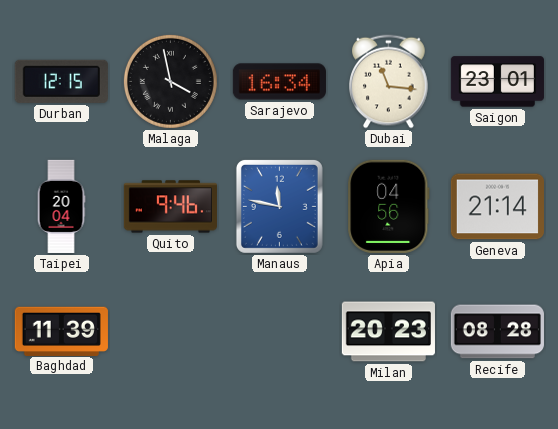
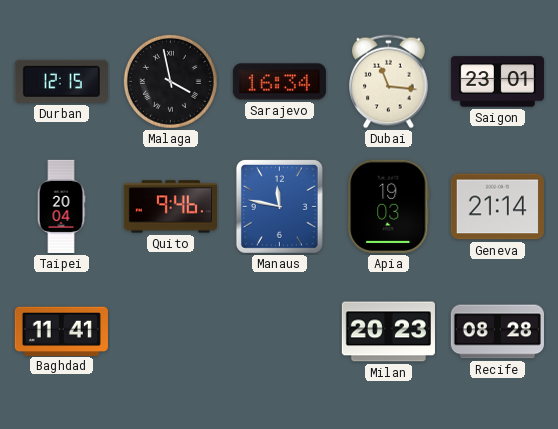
Apia: 04:56 -> 19:03 (389, 206)
Baghdad: 11:39 -> 11:41 (61, 331)
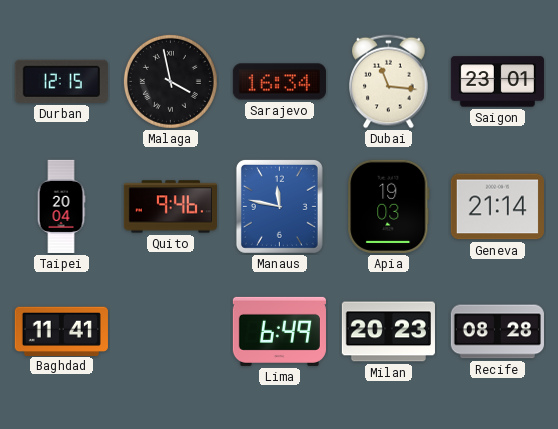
Lima: none -> 6:49 (279, 331)
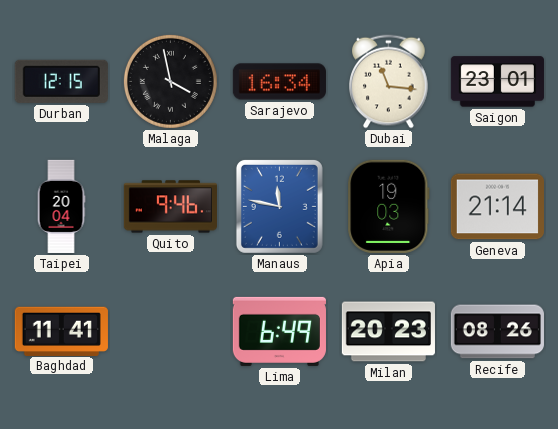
Recife: 08:28 -> 08:26 (497, 332)
